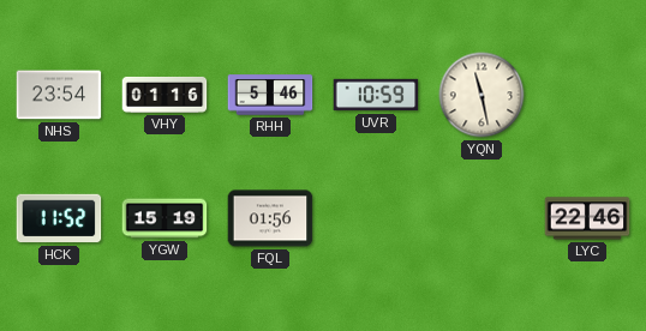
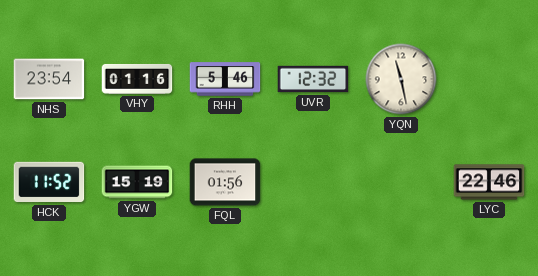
UVR: 10:59 -> 12:32 (313, 79)
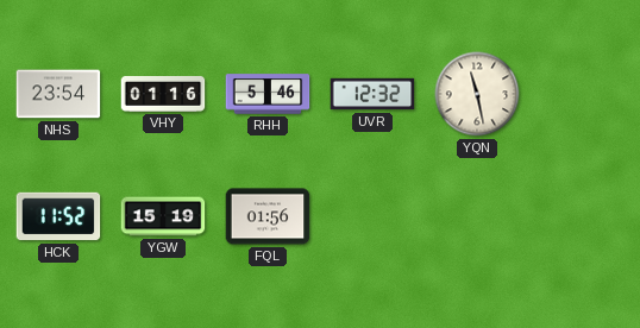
LYC: 22:46 -> none (489, 182)
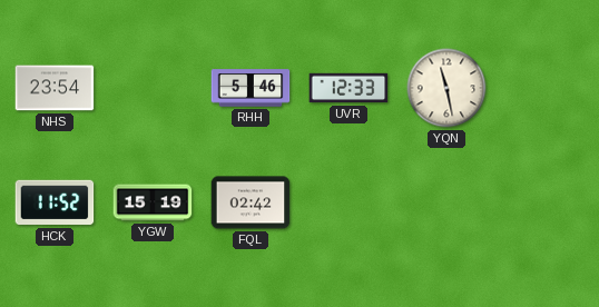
VHY: 01:16 -> none (163, 94)
UVR: 12:32 -> 12:33 (348, 88)
FQL: 01:56 -> 02:42 (251, 202)
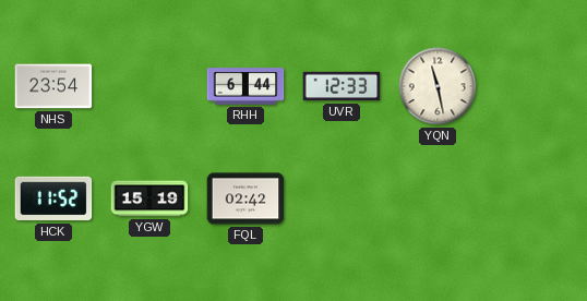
RHH: 5:46 -> 6:44 (245, 86)
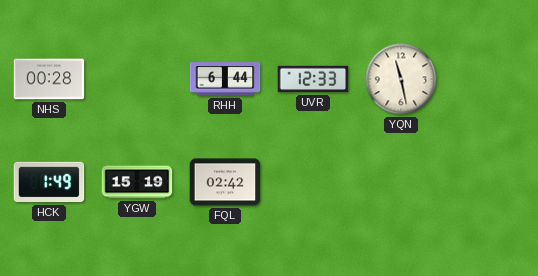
NHS: 23:54 -> 00:28 (49, 79)
HCK: 11:52 -> 1:49 (49, 182)
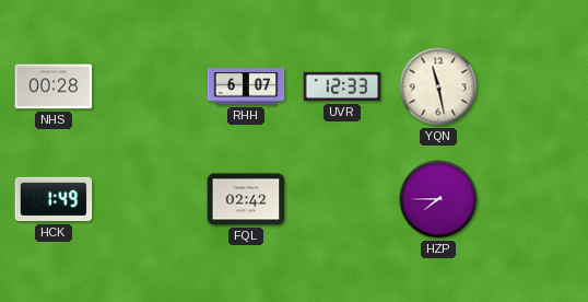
RHH: 6:44 -> 6:07 (246, 86)
YGW: 15:19 -> none (137, 182)
HZP: none -> 7:45 (438, 199)
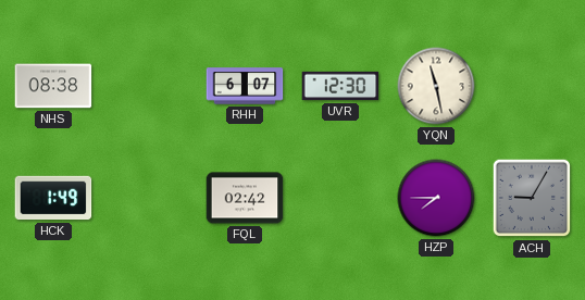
NHS: 00:28 -> 08:38 (53, 86)
UVR: 12:33 -> 12:30 (340, 86)
ACH: none -> 9:05 (532, 198)
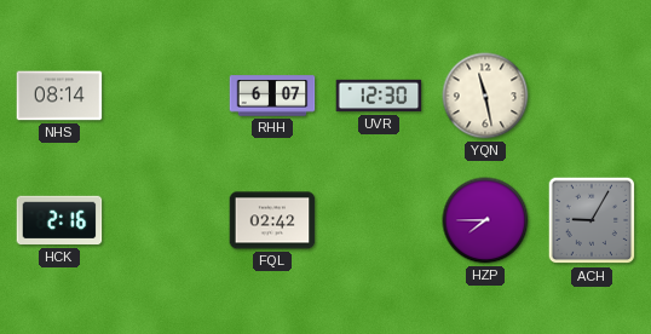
NHS: 08:38 -> 08:14 (59, 96)
HCK: 1:49 -> 2:16 (59, 220)
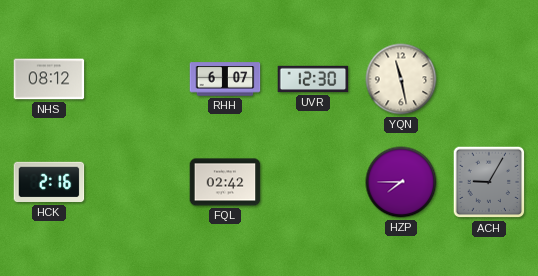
NHS: 08:14 -> 08:12 (49, 79)
